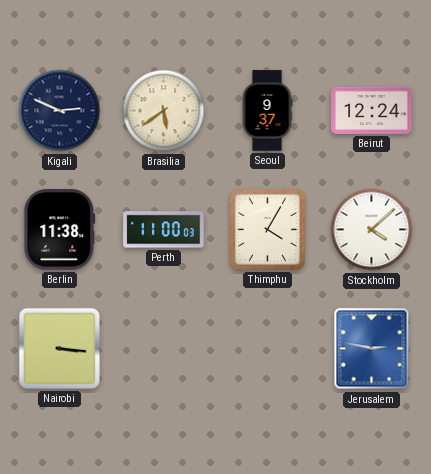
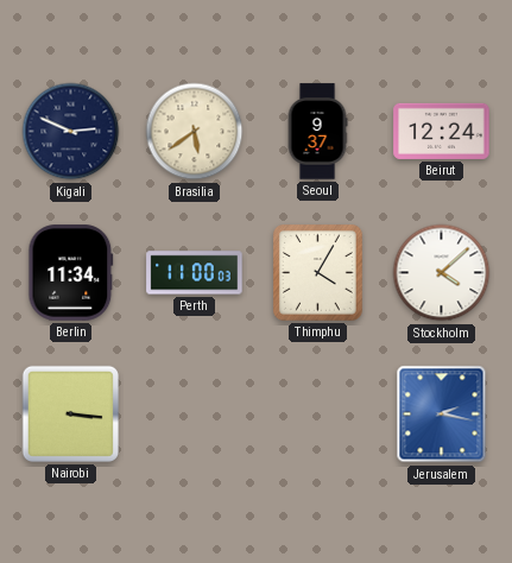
Berlin: 11:38 -> 11:34 (71, 273)
Jerusalem: 2:47 -> 2:17 (442, 415)
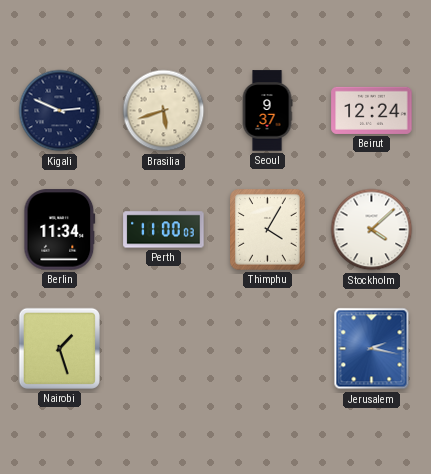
Brasilia: 5:39 -> 5:42 (164, 111)
Nairobi: 3:16 -> 1:27 (59, 348)
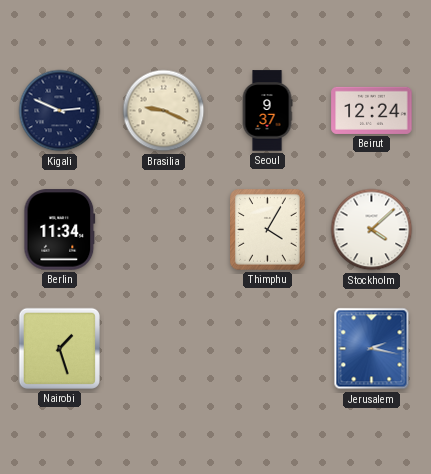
Brasilia: 5:42 -> 9:19 (164, 111)
Perth: 11:00 -> none (164, 230)
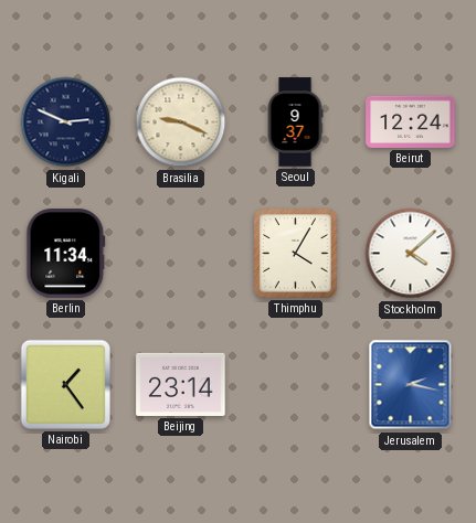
Nairobi: 1:27 -> 1:24 (65, 384)
Beijing: none -> 23:14 (181, 384)
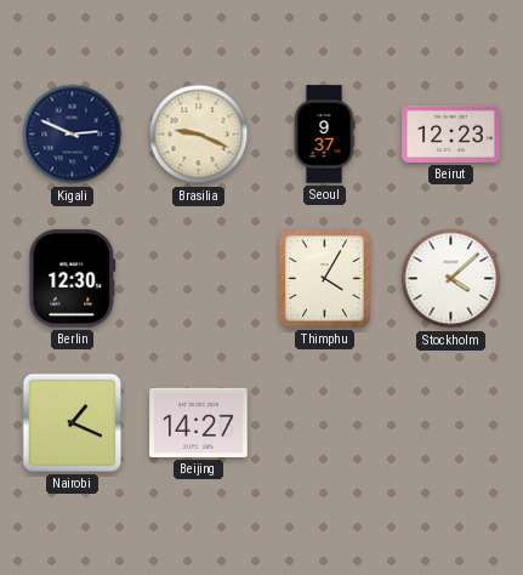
Beirut: 12:24 -> 12:23 (451, 133)
Berlin: 11:34 -> 12:30 (73, 279)
Nairobi: 1:24 -> 1:19 (72, 422)
Beijing: 23:14 -> 14:27 (199, 422)
Jerusalem: 2:17 -> none (411, 385)
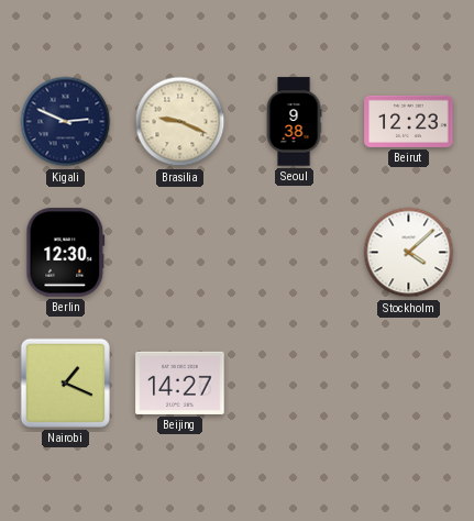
Seoul: 9:37 -> 9:38 (294, 122)
Thimphu: 4:05 -> none (325, 279)
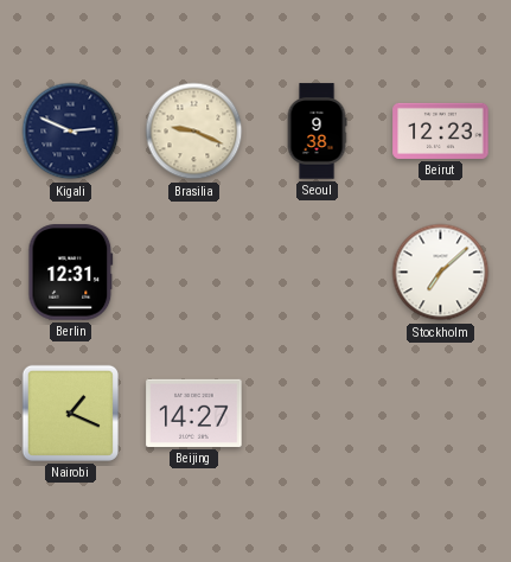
Berlin: 12:30 -> 12:31 (71, 273)
Stockholm: 4:08 -> 7:08 (441, 273)
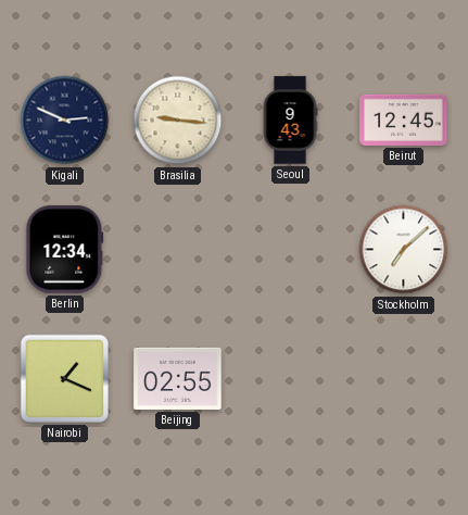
Brasilia: 9:19 -> 9:16 (178, 121)
Seoul: 9:38 -> 9:43 (290, 121)
Beirut: 12:23 -> 12:45 (404, 120)
Berlin: 12:31 -> 12:34 (65, 250)
Beijing: 14:27 -> 02:55 (178, 378)
